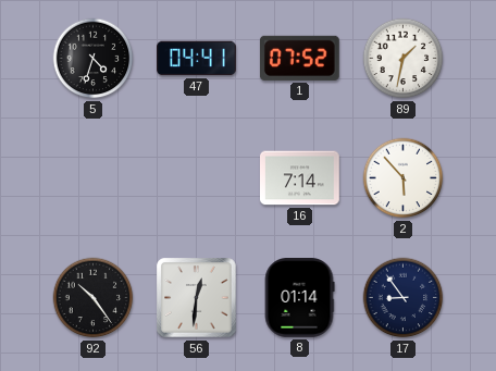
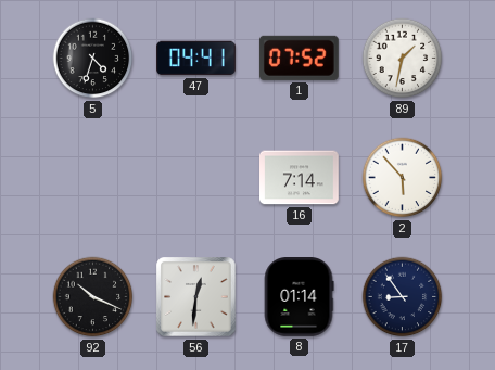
92: 10:24 -> 10:19 (93, 297)
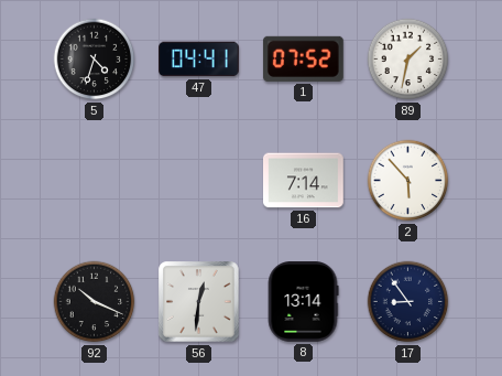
8: 01:14 -> 13:14 (303, 302)
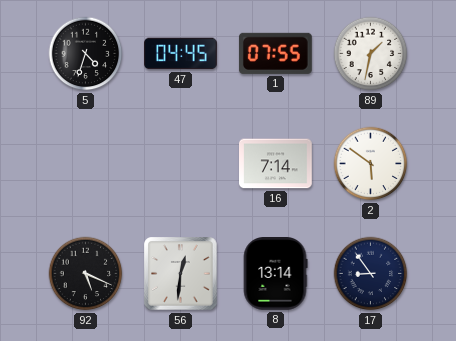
47: 04:41 -> 04:45 (181, 54)
1: 07:52 -> 07:55 (275, 53)
2: 5:53 -> 5:51 (371, 164)
92: 10:19 -> 5:19 (86, 274)
